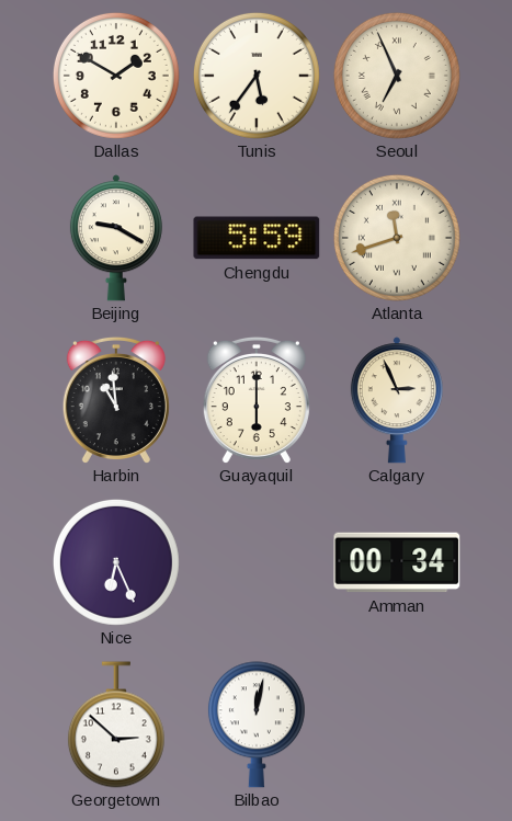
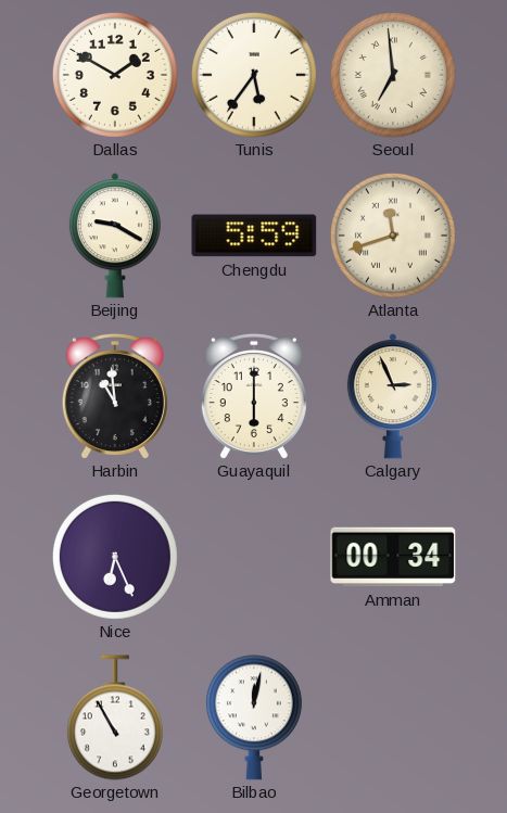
Seoul: 6:56 -> 6:59 (393, 75)
Georgetown: 2:52 -> 10:55 (115, 717)
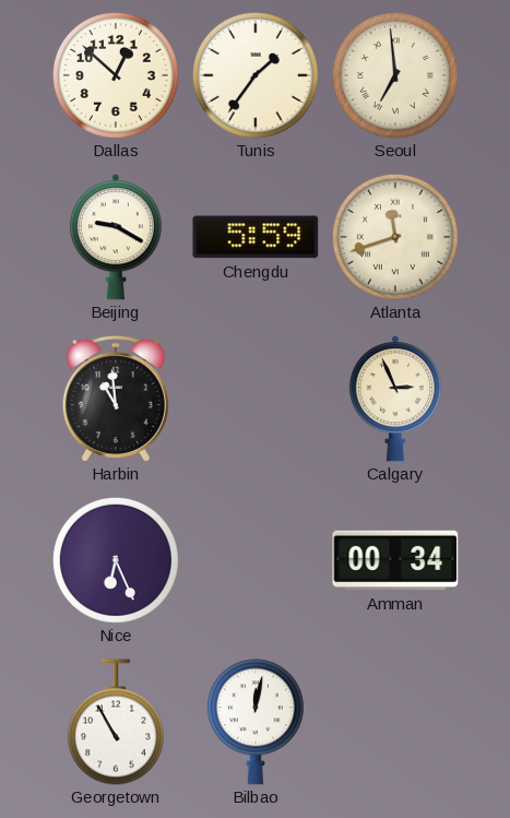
Dallas: 1:50 -> 12:52 (116, 75)
Tunis: 5:36 -> 1:36 (256, 75)
Guayaquil: 6:00 -> none (254, 396)
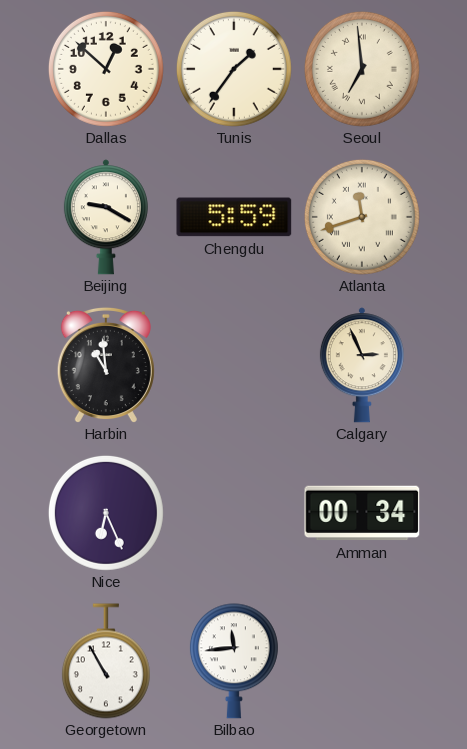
Bilbao: 12:02 -> 11:44 (234, 661)
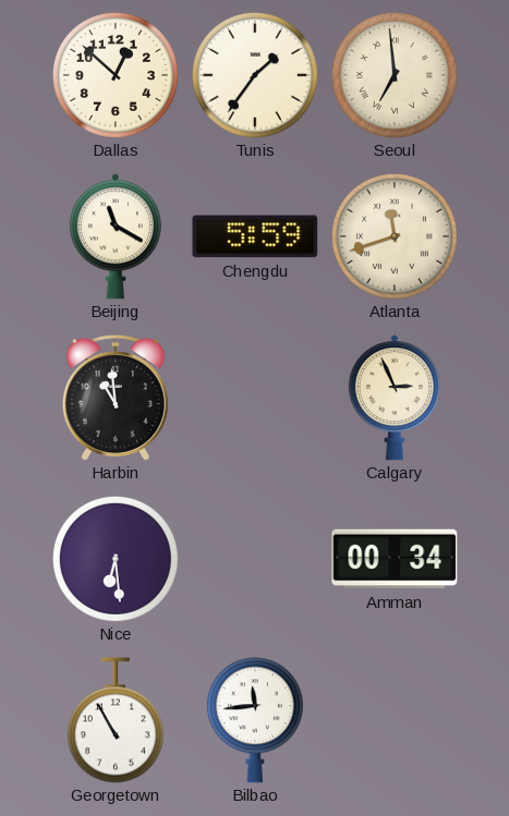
Beijing: 9:20 -> 11:20 (116, 236)
Nice: 6:26 -> 6:29 (116, 559)
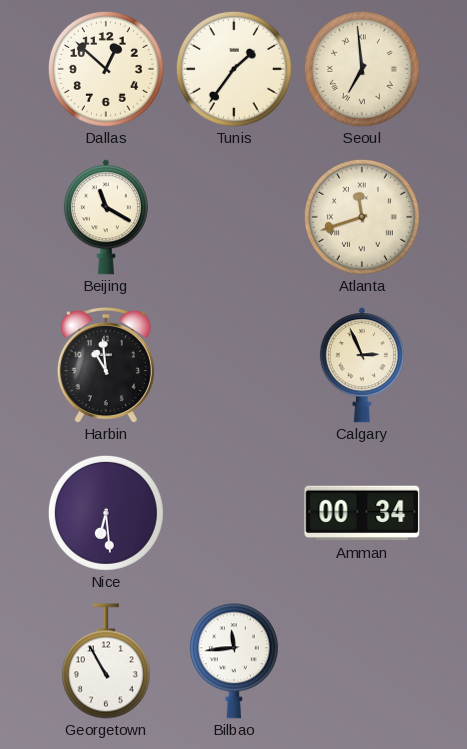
Chengdu: 5:59 -> none (255, 236)
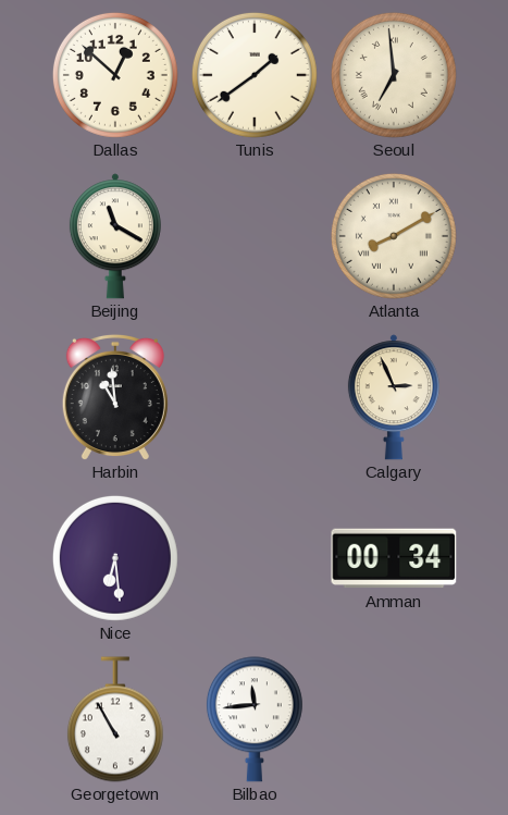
Tunis: 1:36 -> 1:39 (255, 75)
Atlanta: 11:42 -> 8:10 (394, 236)
